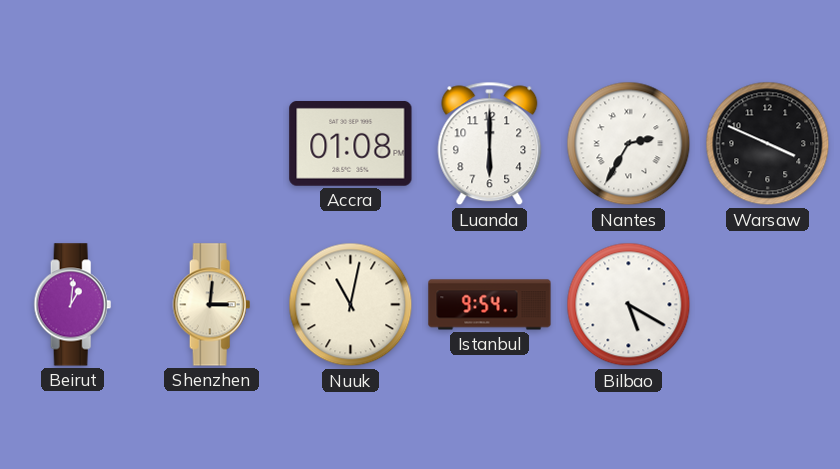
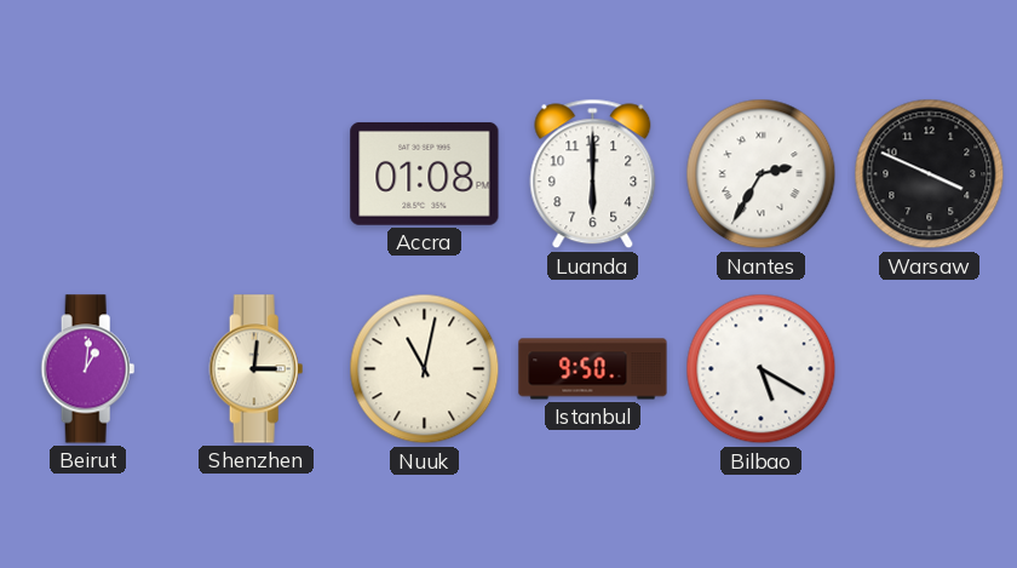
Istanbul: 9:54 -> 9:50 (593, 369)
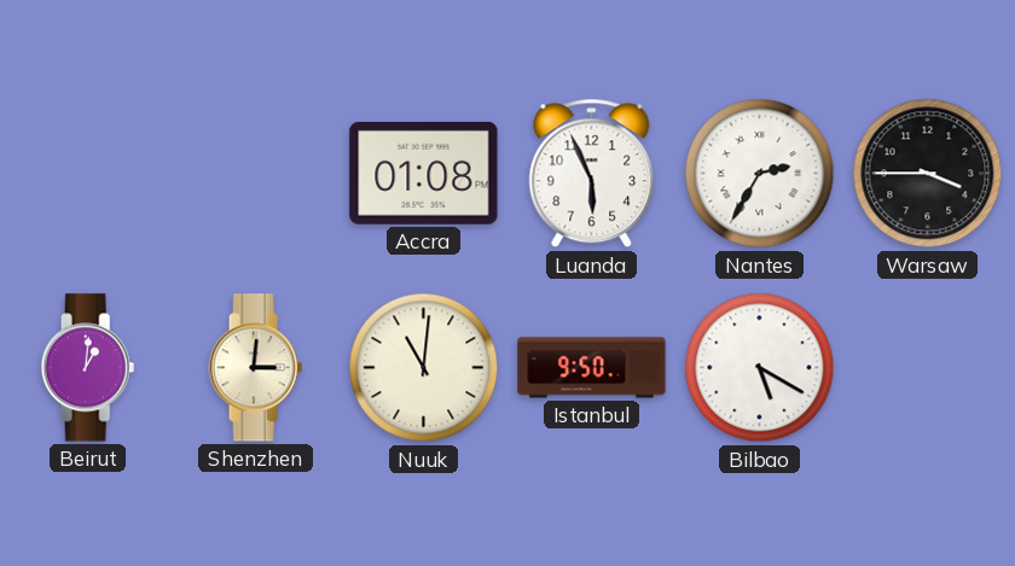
Luanda: 6:00 -> 5:56 (592, 174)
Warsaw: 3:49 -> 3:45 (928, 174)
Nuuk: 11:02 -> 11:01 (424, 368)
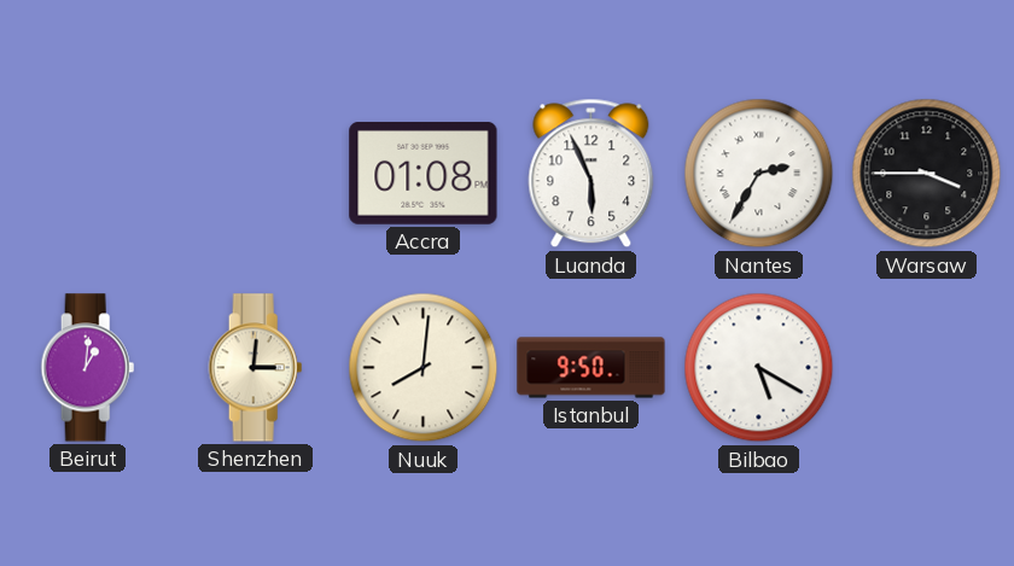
Nuuk: 11:01 -> 8:01 (424, 368)
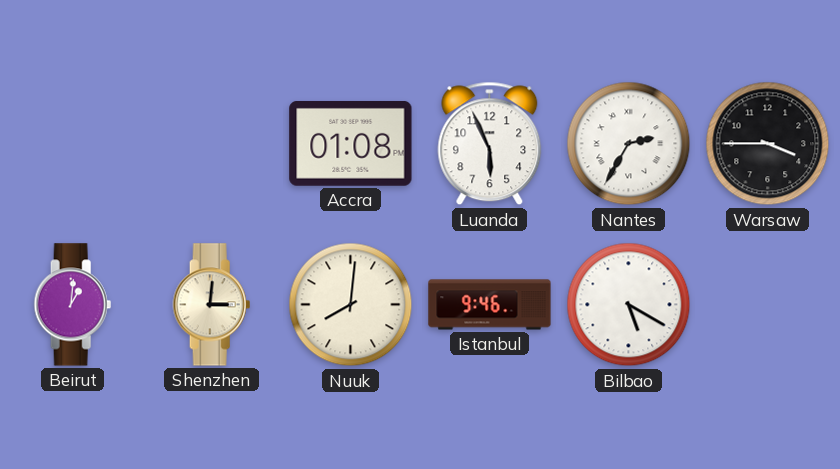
Istanbul: 9:50 -> 9:46 (490, 305)
